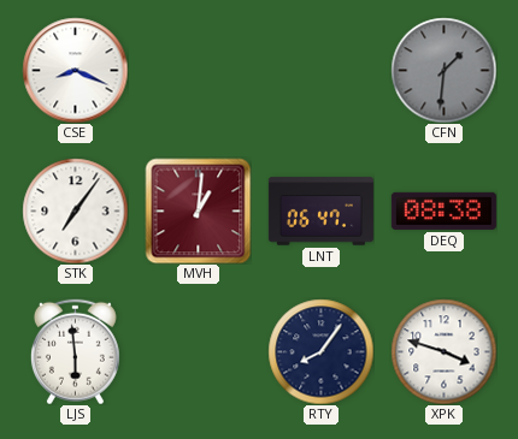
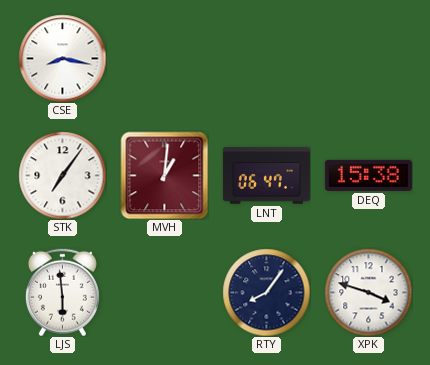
CSE: 8:19 -> 8:17 (62, 58)
CFN: 1:31 -> none (443, 70)
DEQ: 08:38 -> 15:38 (368, 175)
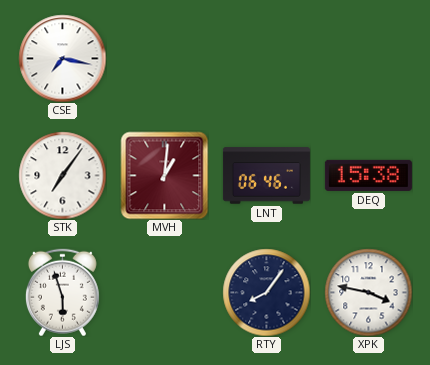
CSE: 8:17 -> 7:17 (62, 58)
LNT: 06:47 -> 06:46 (266, 176)
LJS: 5:59 -> 5:57 (62, 292)
XPK: 3:48 -> 3:47 (368, 292)
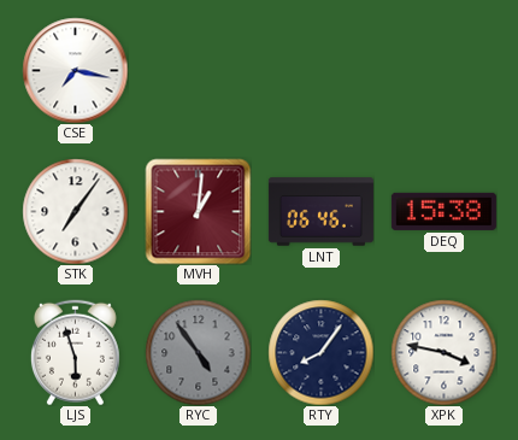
RYC: none -> 4:54 (198, 352)
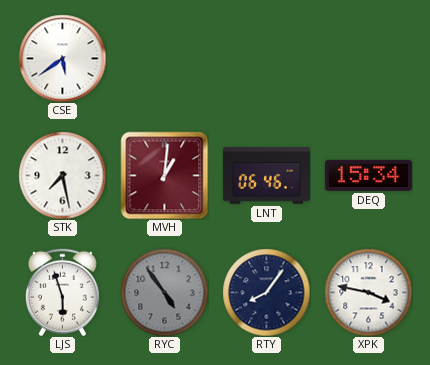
CSE: 7:17 -> 5:39 (62, 58)
STK: 7:06 -> 7:28 (62, 175)
DEQ: 15:38 -> 15:34 (368, 175)
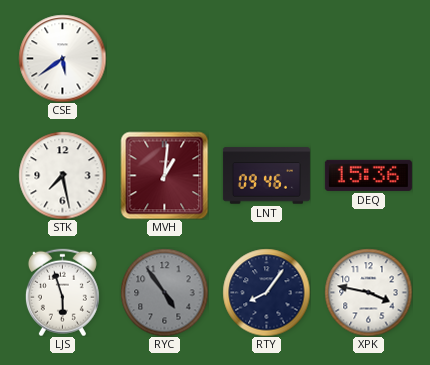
LNT: 06:46 -> 09:46 (266, 176)
DEQ: 15:34 -> 15:36 (368, 175)
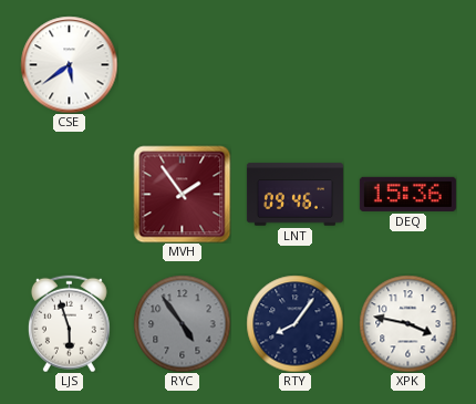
STK: 7:28 -> none (62, 175)
MVH: 1:01 -> 1:54 (182, 194)
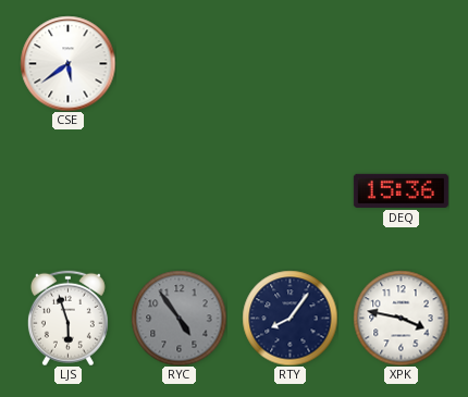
MVH: 1:54 -> none (182, 194)
LNT: 09:46 -> none (294, 195)
